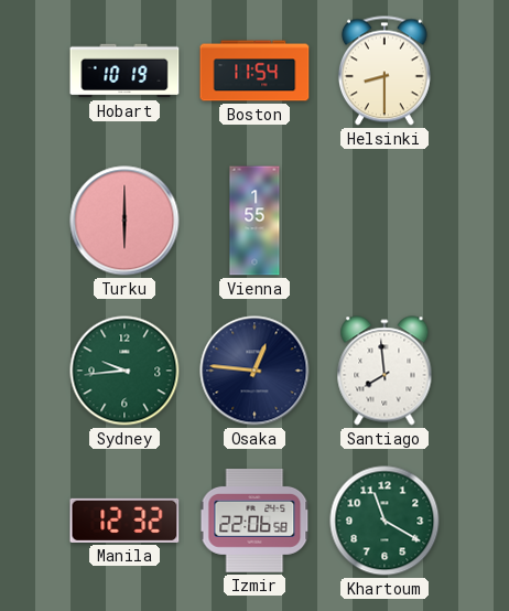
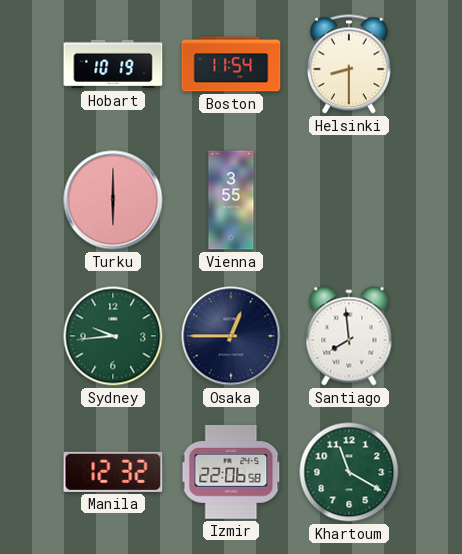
Vienna: 1:55 -> 3:55 (231, 200)
Osaka: 12:46 -> 12:45 (231, 336)
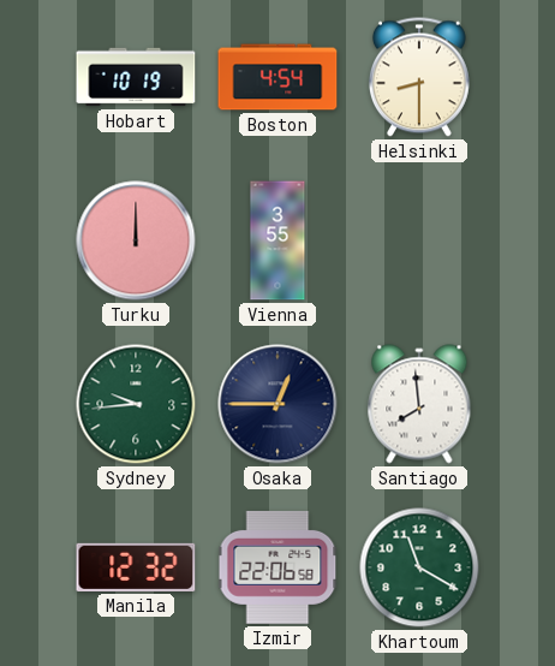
Boston: 11:54 -> 4:54 (277, 77)
Turku: 6:00 -> 12:00 (136, 240)
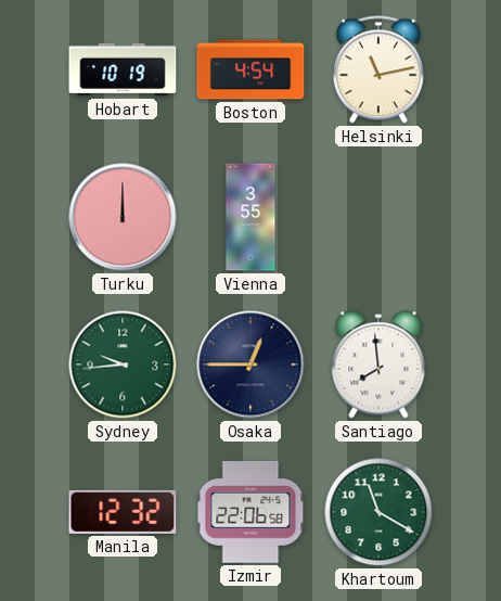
Helsinki: 8:30 -> 11:13 (378, 69)
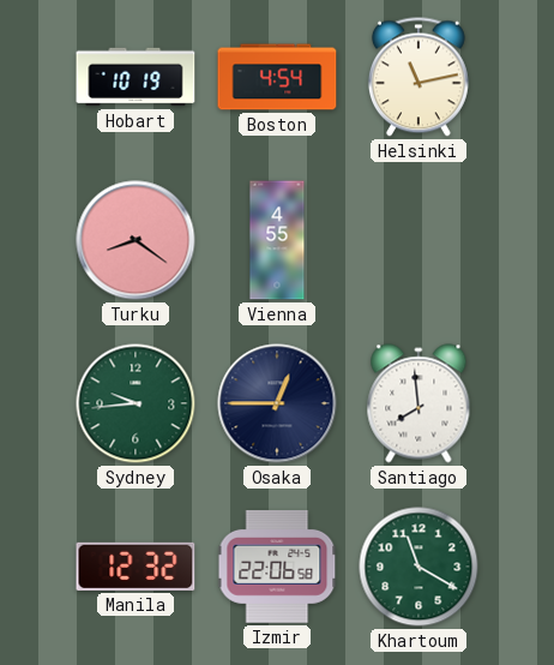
Turku: 12:00 -> 8:21 (136, 240)
Vienna: 3:55 -> 4:55 (277, 240)
